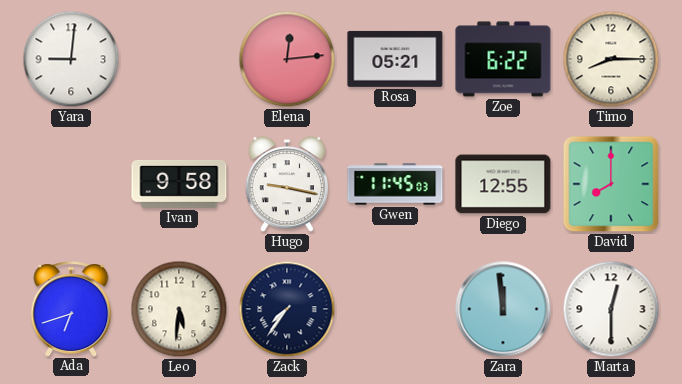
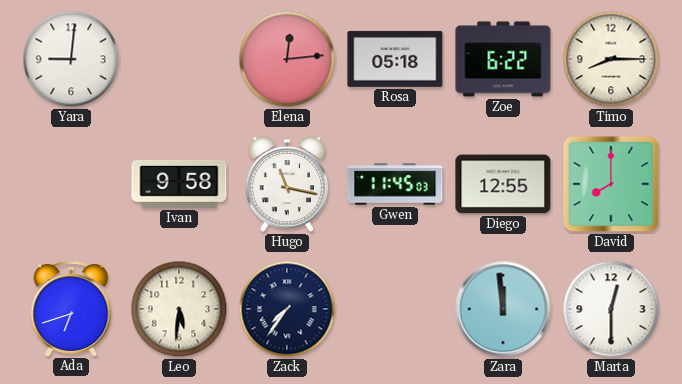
Rosa: 05:21 -> 05:18 (395, 59)
Hugo: 9:17 -> 11:17 (286, 184)
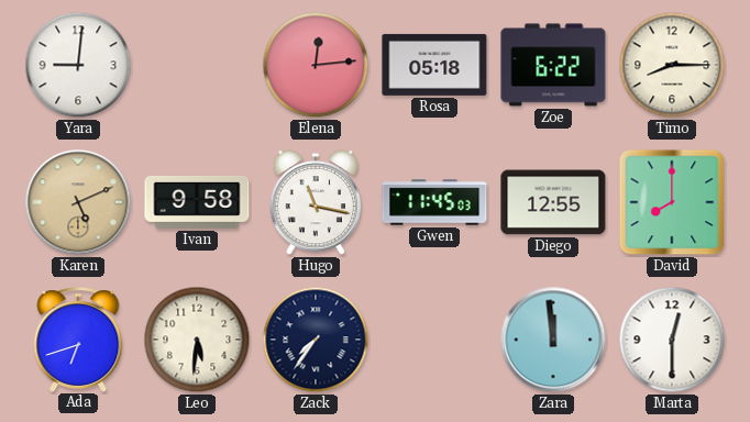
Karen: none -> 5:11 (78, 202)
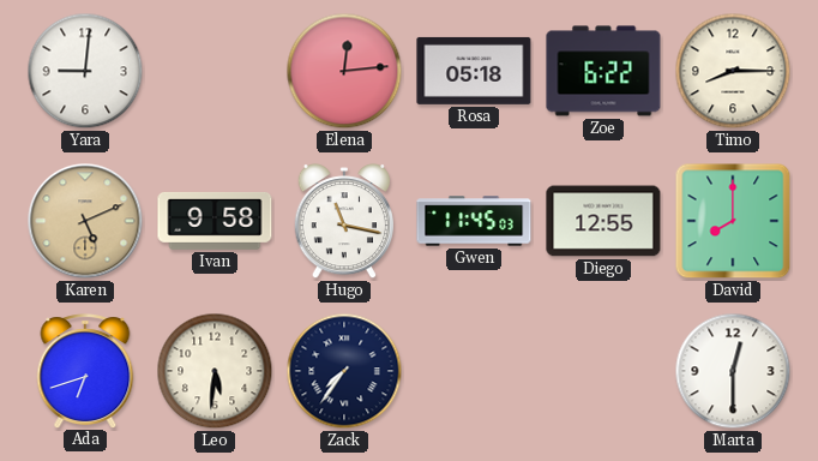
Zara: 11:59 -> none (553, 340)
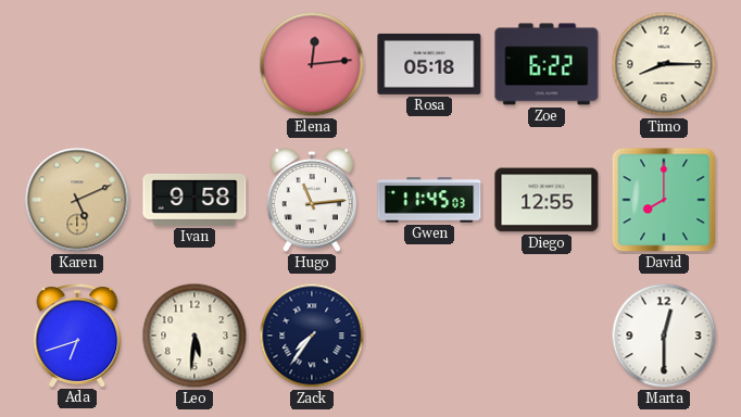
Yara: 9:01 -> none (85, 71)
Hugo: 11:17 -> 11:14 (311, 200)
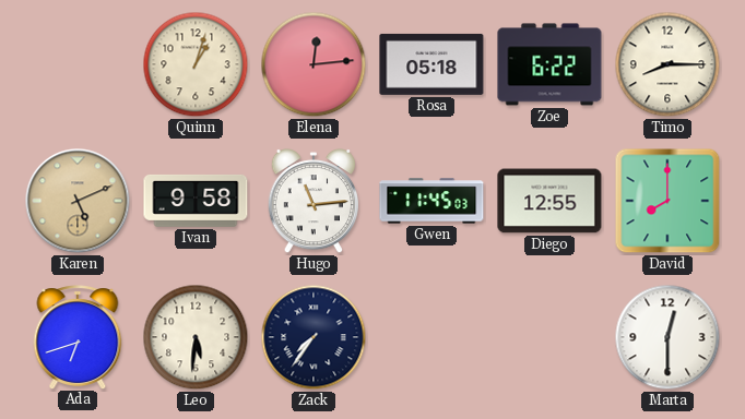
Quinn: none -> 1:03 (196, 64)
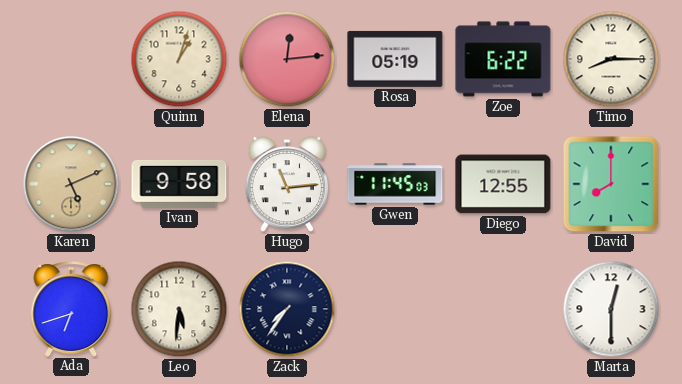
Rosa: 05:18 -> 05:19 (395, 59)
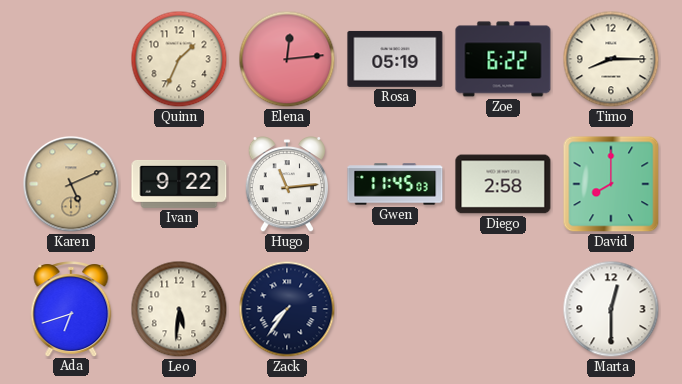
Quinn: 1:03 -> 1:34 (179, 59)
Ivan: 9:58 -> 9:22 (179, 184)
Diego: 12:55 -> 2:58 (503, 184)
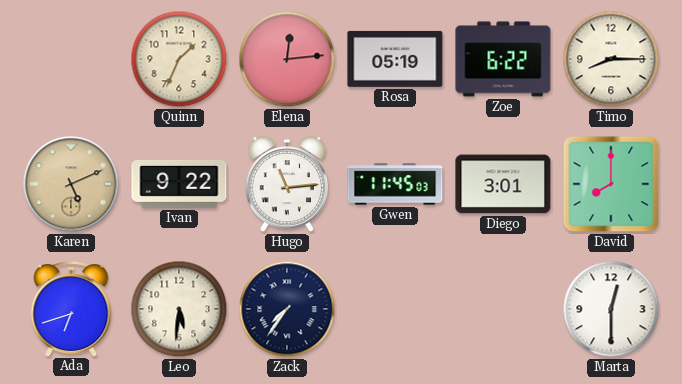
Diego: 2:58 -> 3:01 (503, 184)
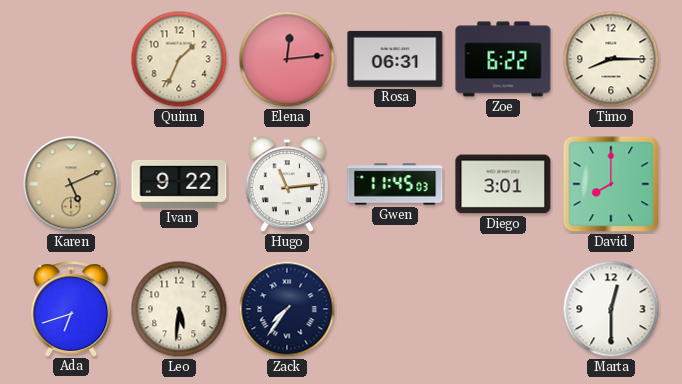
Rosa: 05:19 -> 06:31 (395, 59)
